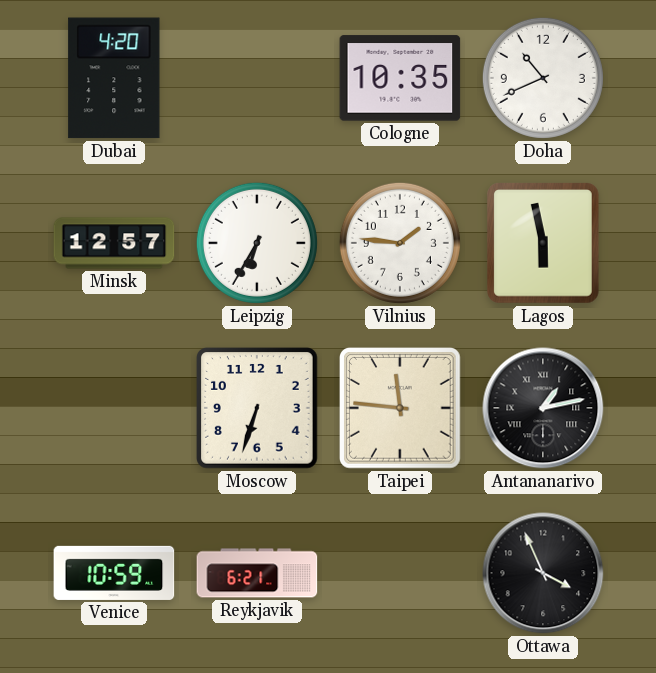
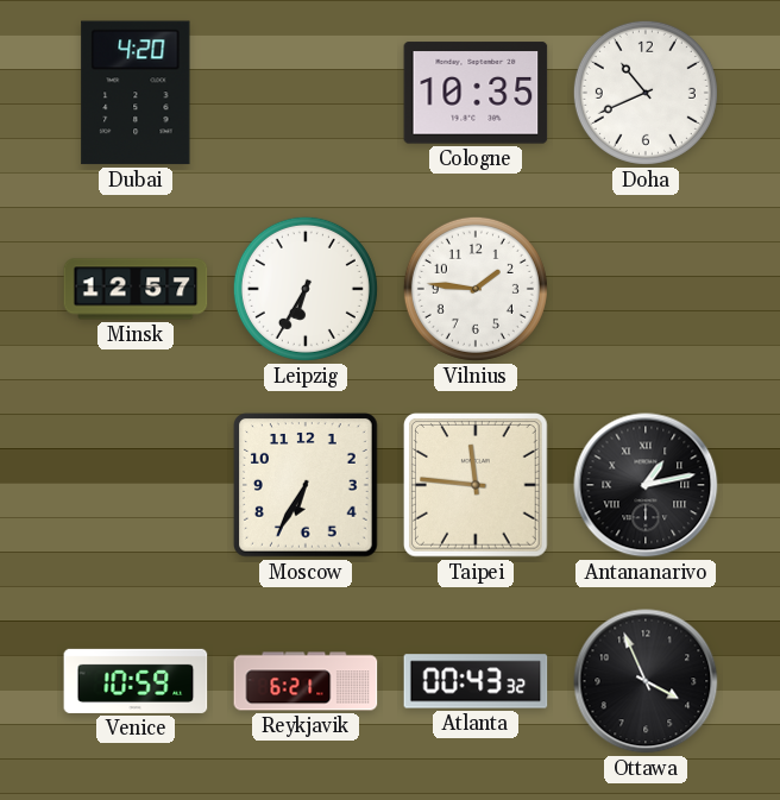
Lagos: 5:58 -> none (544, 244)
Moscow: 6:33 -> 6:35 (307, 486)
Atlanta: none -> 00:43 (476, 681)
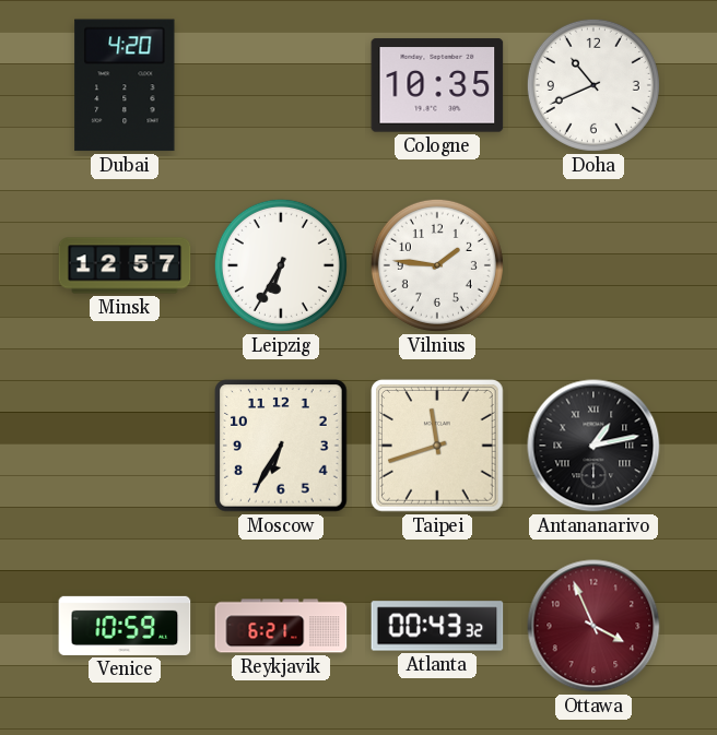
Taipei: 11:46 -> 11:42 (438, 447)
Ottawa dial: black -> burgundy (593, 626)
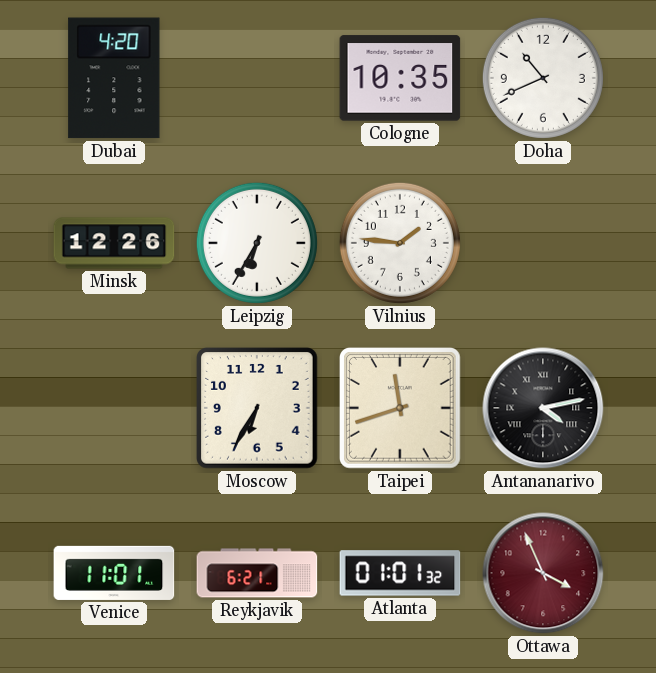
Minsk: 12:57 -> 12:26 (114, 243)
Antananarivo: 1:13 -> 4:13 (543, 408)
Venice: 10:59 -> 11:01 (114, 573)
Atlanta: 00:43 -> 01:01 (400, 573)
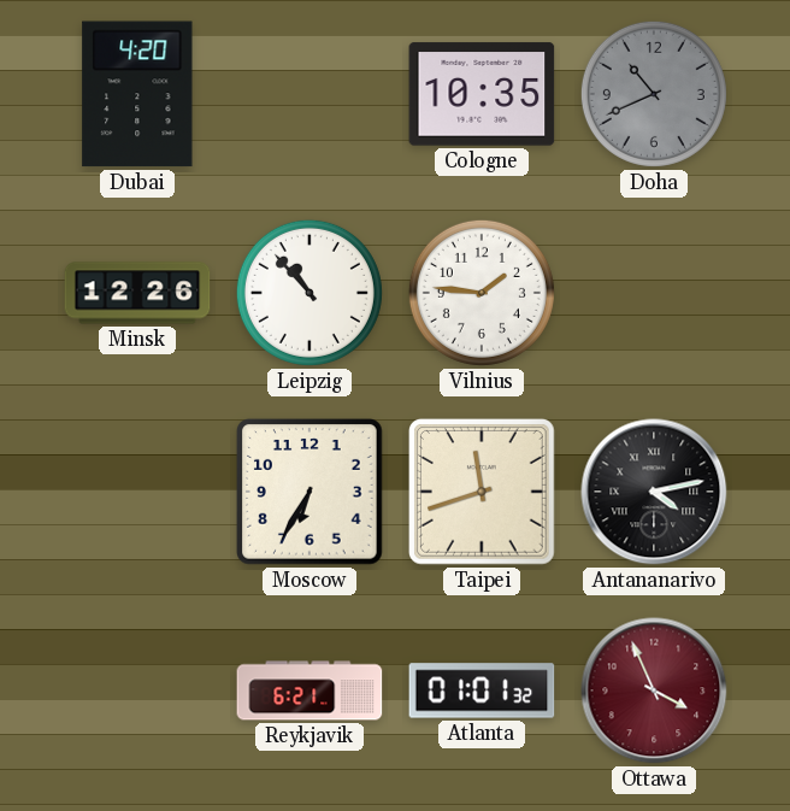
Doha dial: white -> grey (654, 94)
Leipzig: 6:35 -> 10:53 (309, 293)
Venice: 11:01 -> none (114, 573)
